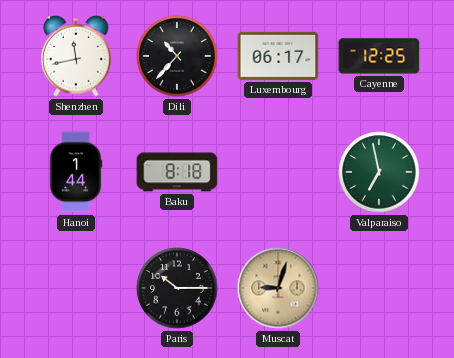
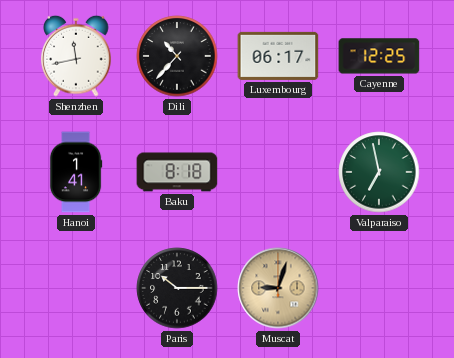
Hanoi: 1:44 -> 1:41 (76, 172)
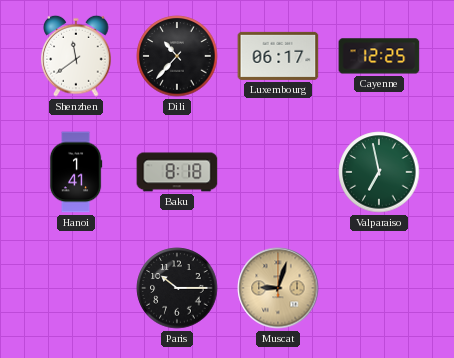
Shenzhen: 11:43 -> 11:39 (76, 56)
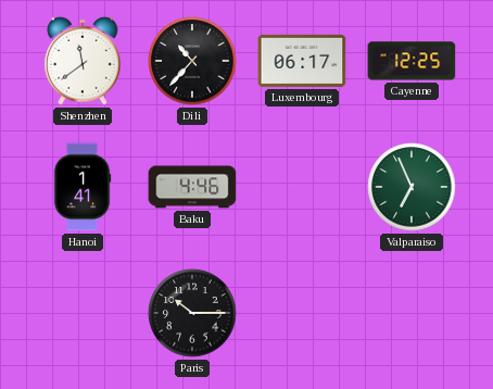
Baku: 8:18 -> 4:46 (192, 187)
Valparaiso: 6:58 -> 6:56 (412, 187)
Muscat: 9:03 -> none (278, 288)
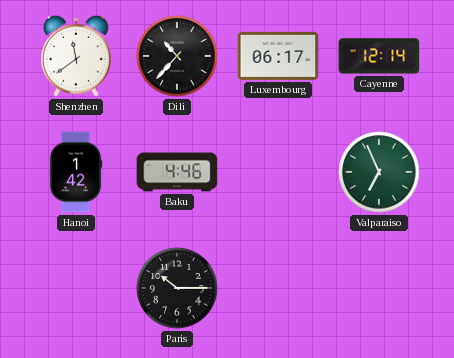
Cayenne: 12:25 -> 12:14 (379, 56)
Hanoi: 1:41 -> 1:42 (76, 172)
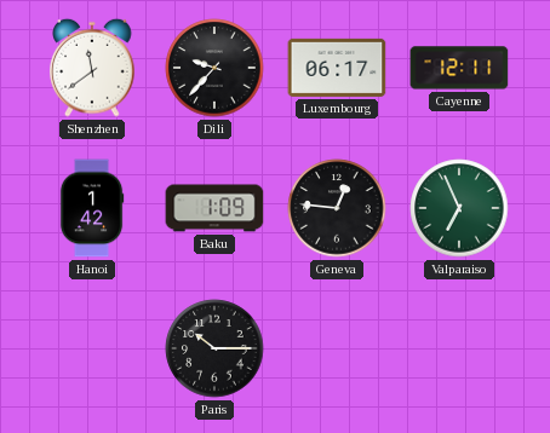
Dili: 10:37 -> 9:37 (214, 68)
Cayenne: 12:14 -> 12:11 (459, 68)
Baku: 4:46 -> 1:09 (214, 208)
Geneva: none -> 12:46 (337, 208)
